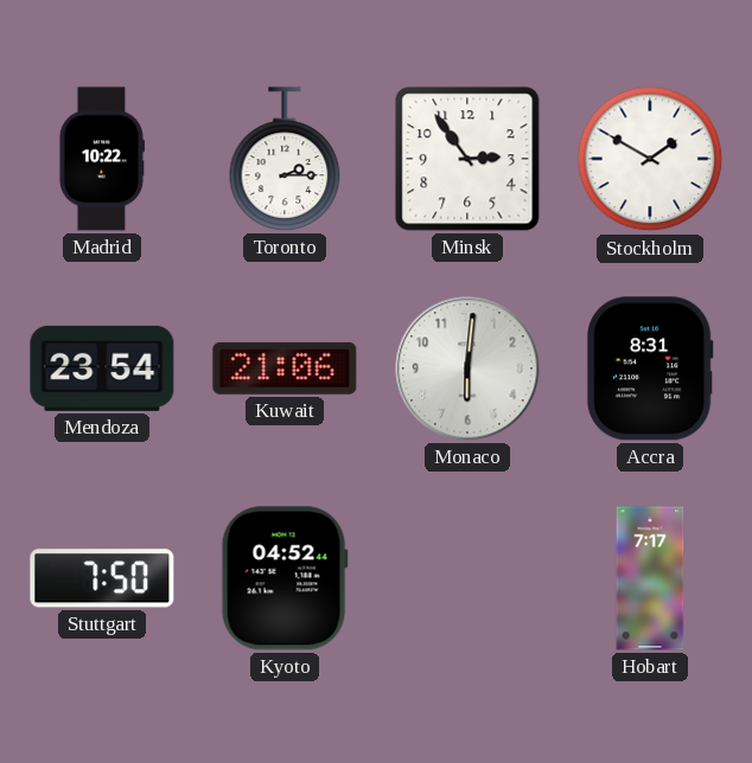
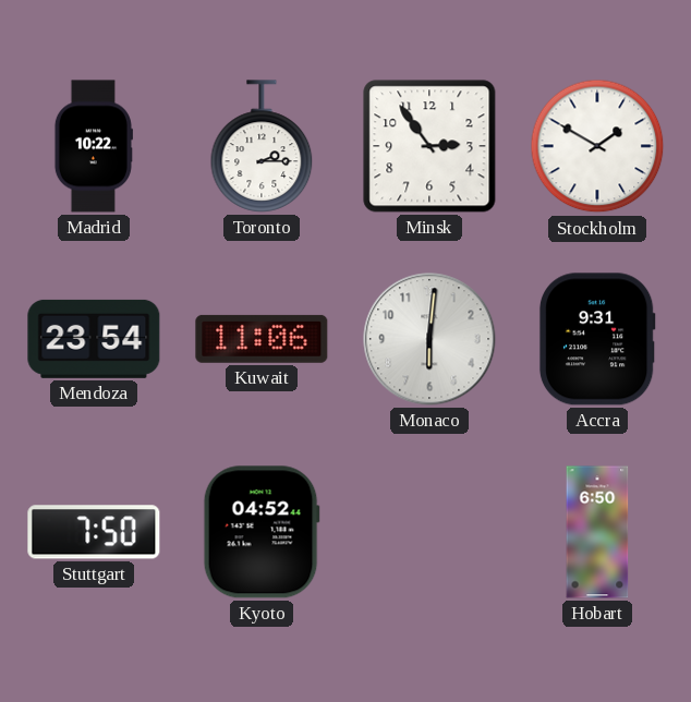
Kuwait: 21:06 -> 11:06 (262, 339)
Accra: 8:31 -> 9:31 (597, 339)
Hobart: 7:17 -> 6:50 (597, 532)
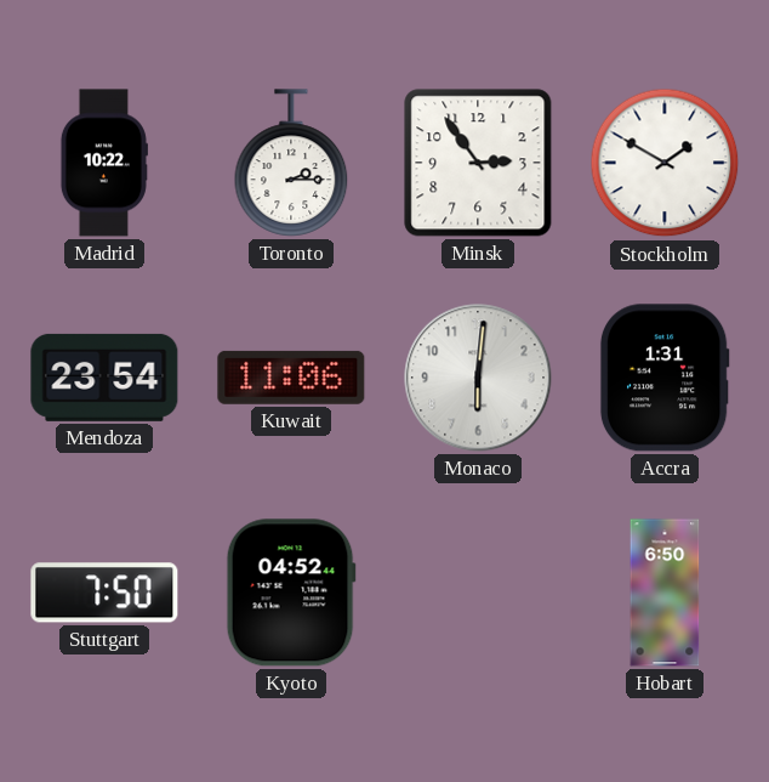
Accra: 9:31 -> 1:31 (665, 378)
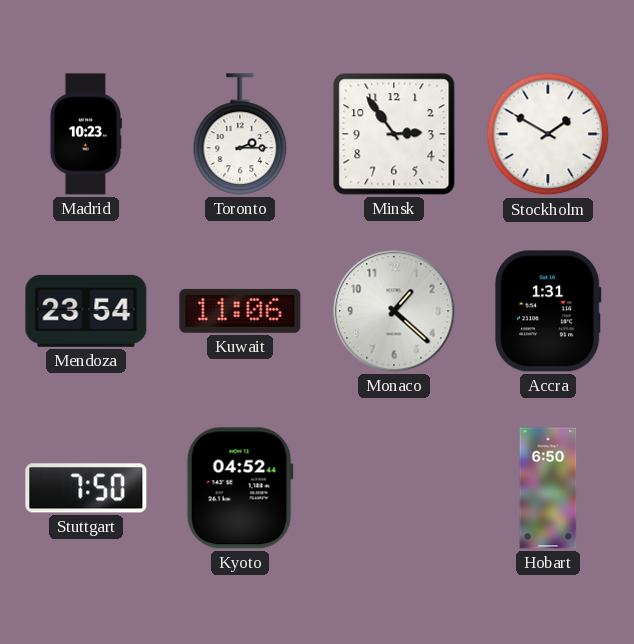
Madrid: 10:22 -> 10:23 (85, 134)
Monaco: 6:01 -> 1:22 (394, 311)
